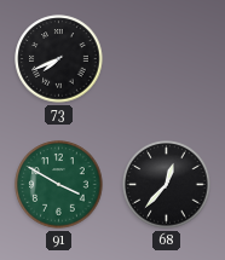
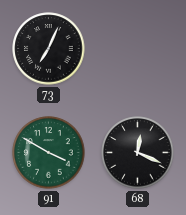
73: 7:41 -> 7:04 (49, 49)
68: 12:37 -> 12:19 (138, 153)
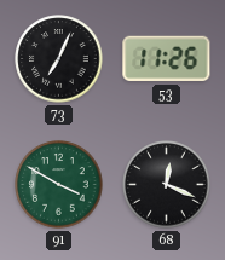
53: none -> 11:26 (167, 59)
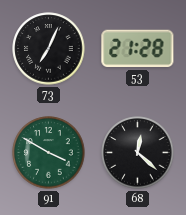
53: 11:26 -> 21:28 (138, 49)
68: 12:19 -> 12:22 (138, 153)
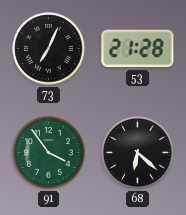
91: 3:50 -> 3:54 (49, 153)
68: 12:22 -> 6:22 (138, 153)
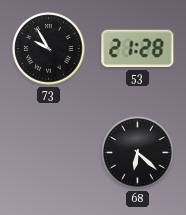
73: 7:04 -> 9:55 (49, 49)
91: 3:54 -> none (49, 153)
